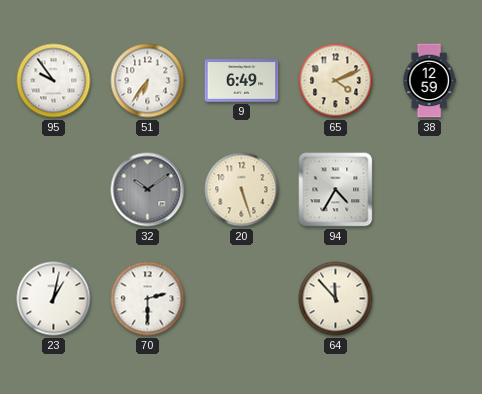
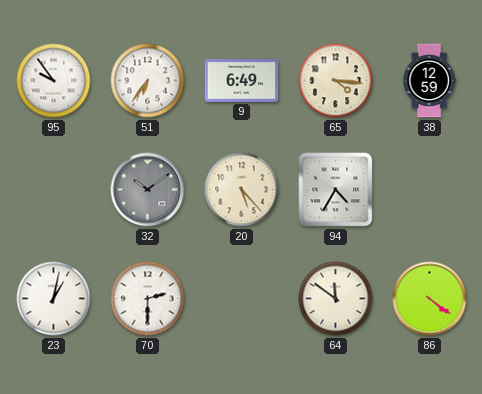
65: 4:11 -> 4:16 (336, 81)
20: 5:27 -> 5:23 (242, 190)
64: 11:53 -> 11:51 (336, 299)
86: none -> 4:21 (430, 299)
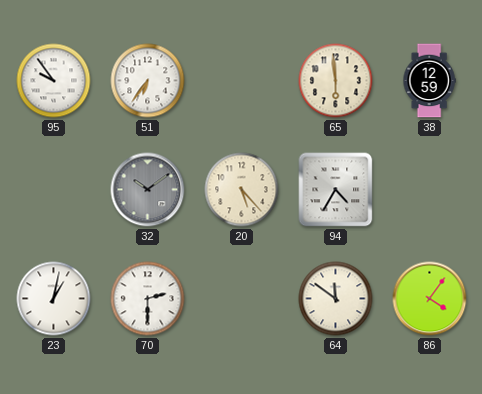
9: 6:49 -> none (242, 81)
65: 4:16 -> 5:59 (336, 81)
86: 4:21 -> 4:06 (430, 299)
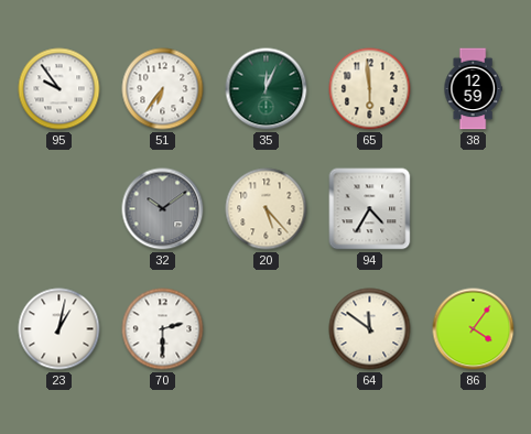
35: none -> 12:04 (267, 89)
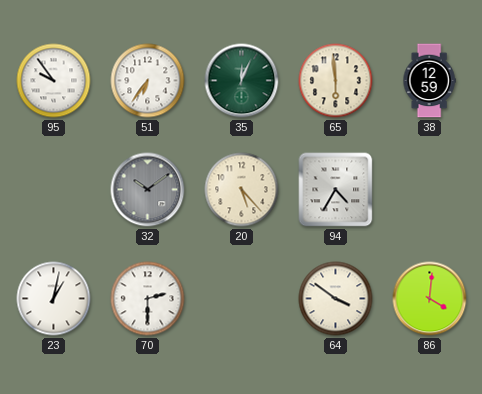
64: 11:51 -> 3:51 (336, 299)
86: 4:06 -> 4:01 (430, 299)
